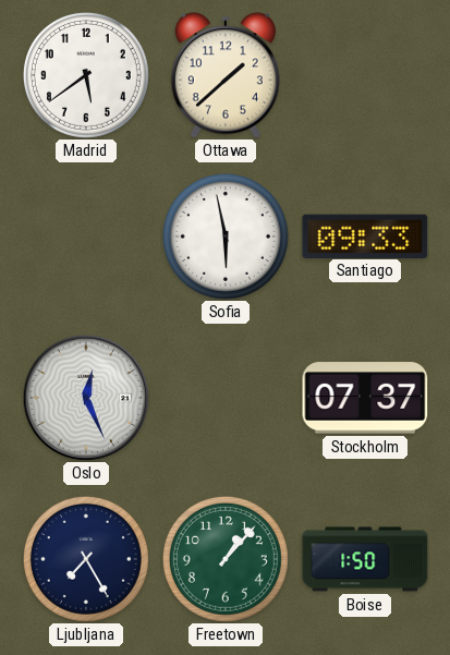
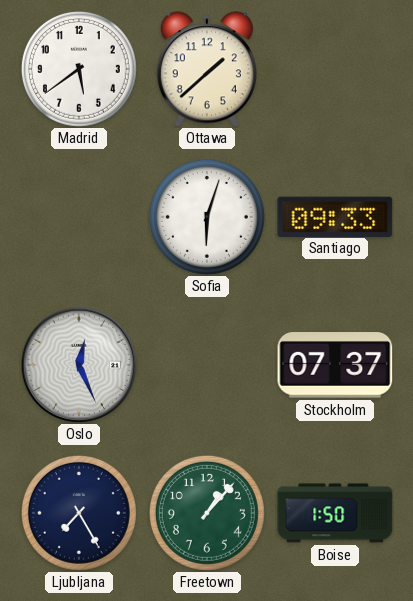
Sofia: 5:58 -> 6:03 (207, 217)
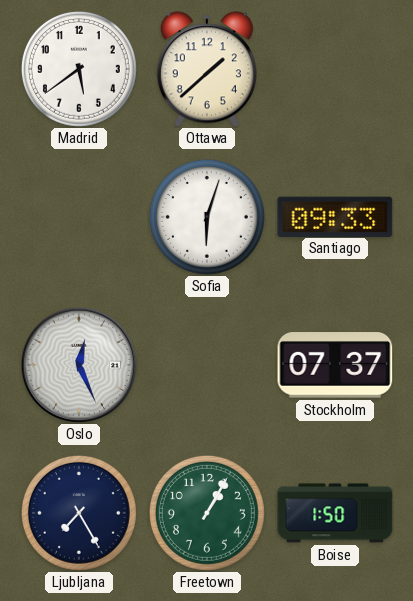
Freetown: 1:07 -> 1:05 (207, 513)
